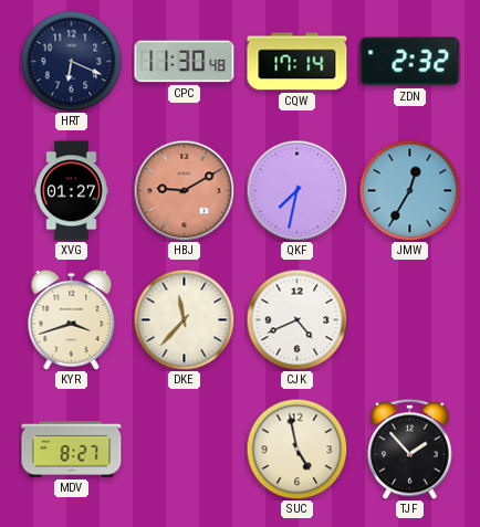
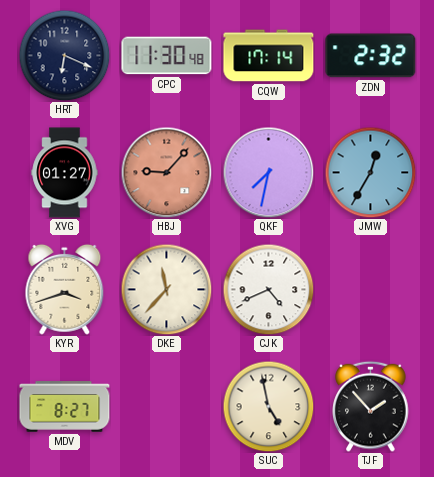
HBJ: 9:10 -> 9:07 (166, 172)
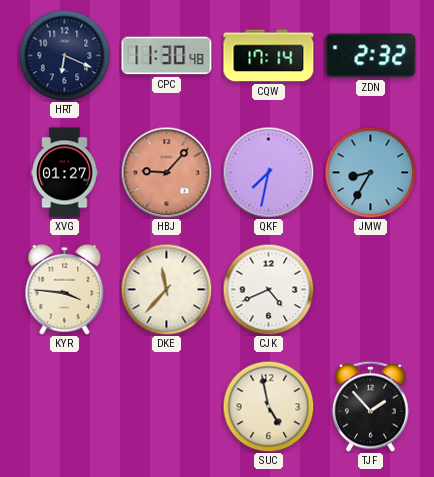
JMW: 12:35 -> 8:35 (370, 172)
KYR: 3:42 -> 3:46 (65, 289)
MDV: 8:27 -> none (65, 407)
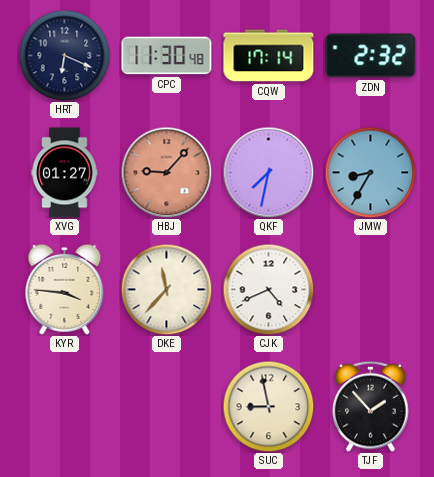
SUC: 4:58 -> 8:58 (268, 406)
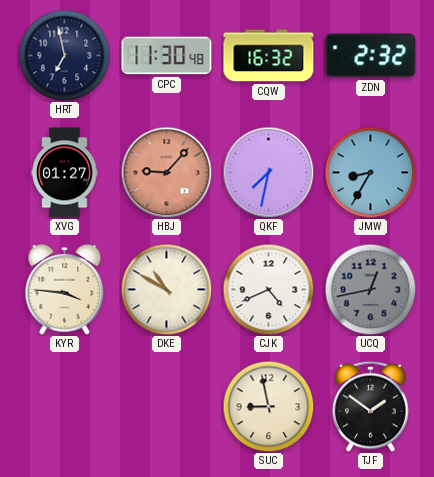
HRT: 6:19 -> 6:58 (64, 55)
CQW: 17:14 -> 16:32 (269, 56)
DKE: 11:37 -> 10:50 (166, 289)
UCQ: none -> 12:43 (370, 289)
TJF: 1:53 -> 1:51 (371, 406)
